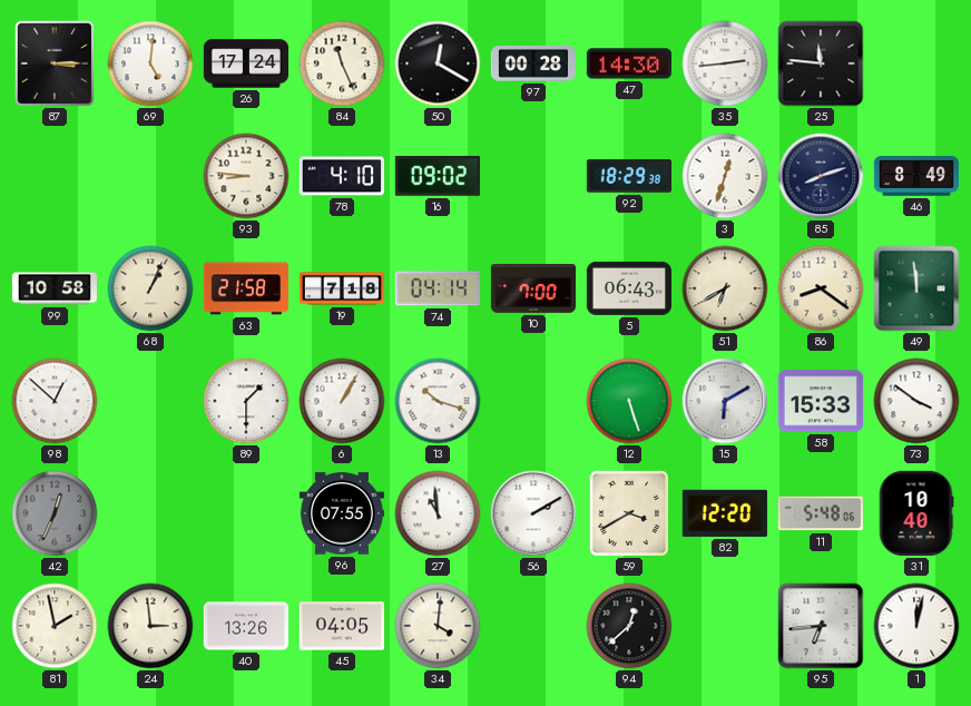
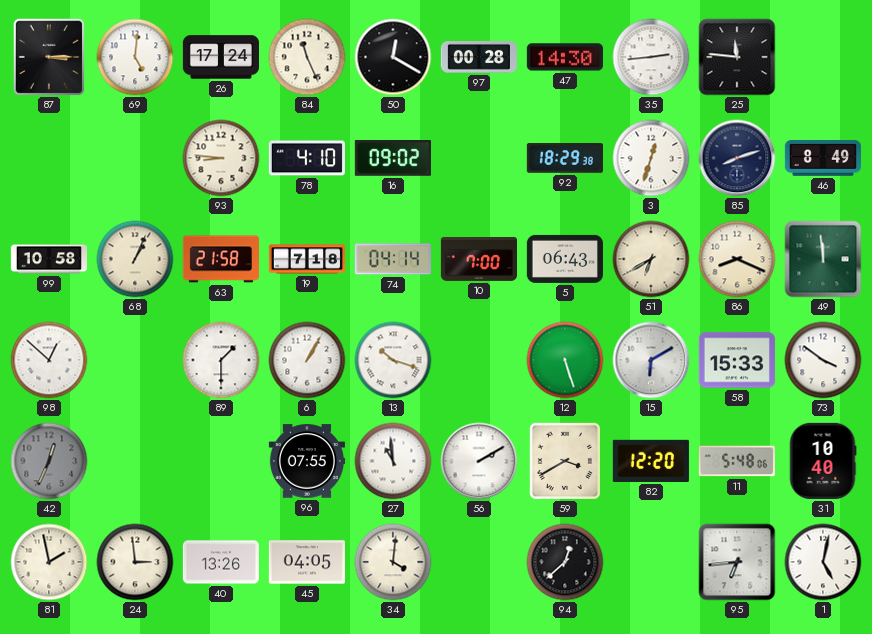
86: 8:21 -> 8:19 (737, 259)
1: 12:02 -> 5:02 (823, 562)
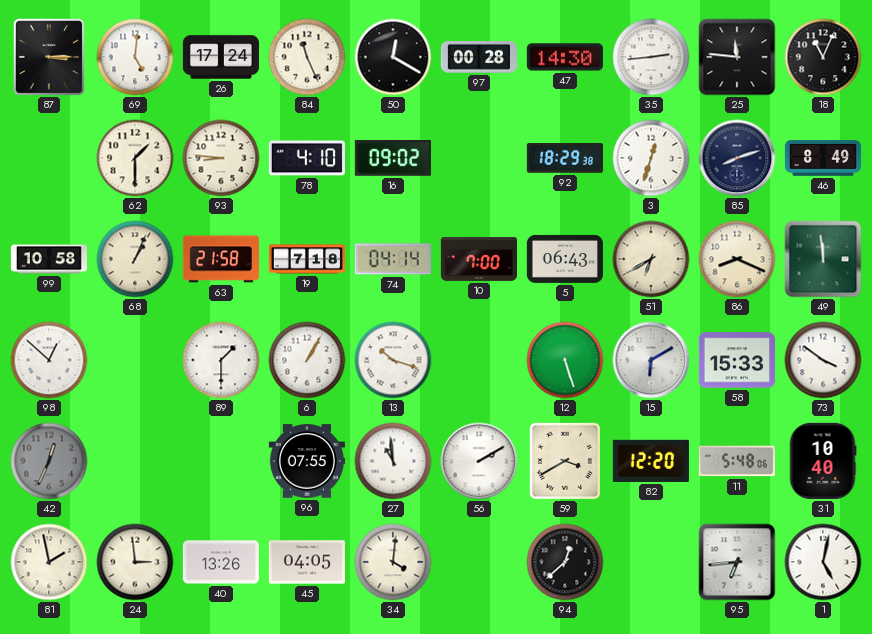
18: none -> 11:04 (823, 57)
62: none -> 1:30 (135, 158)
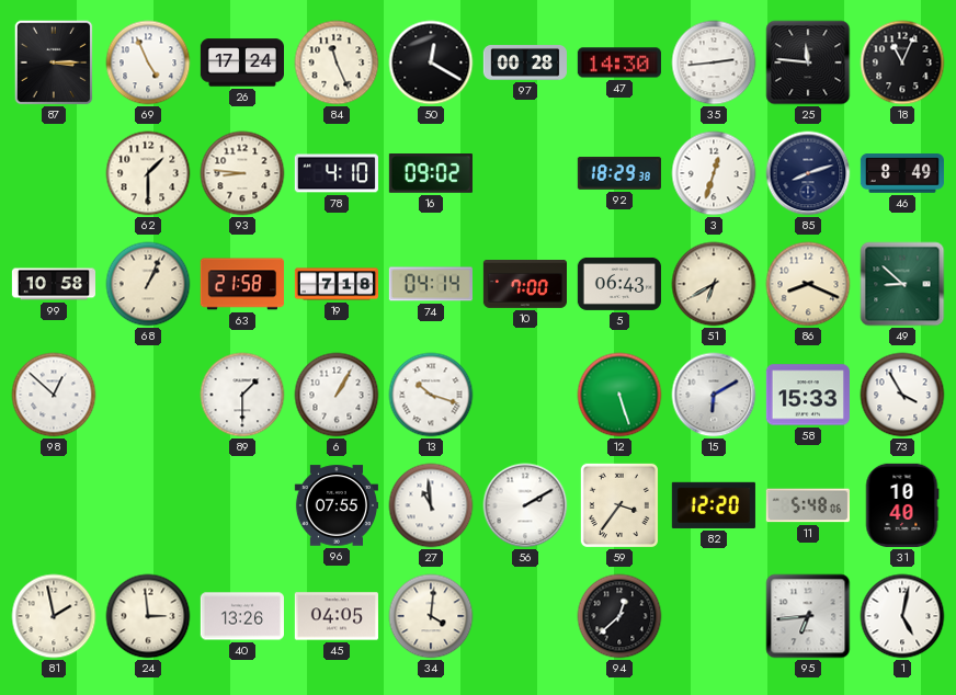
69: 5:01 -> 4:56 (148, 62)
49: 11:59 -> 8:52 (902, 284)
73: 3:51 -> 3:55 (902, 395)
42: 12:34 -> none (49, 461)
59: 3:40 -> 3:36 (619, 505)
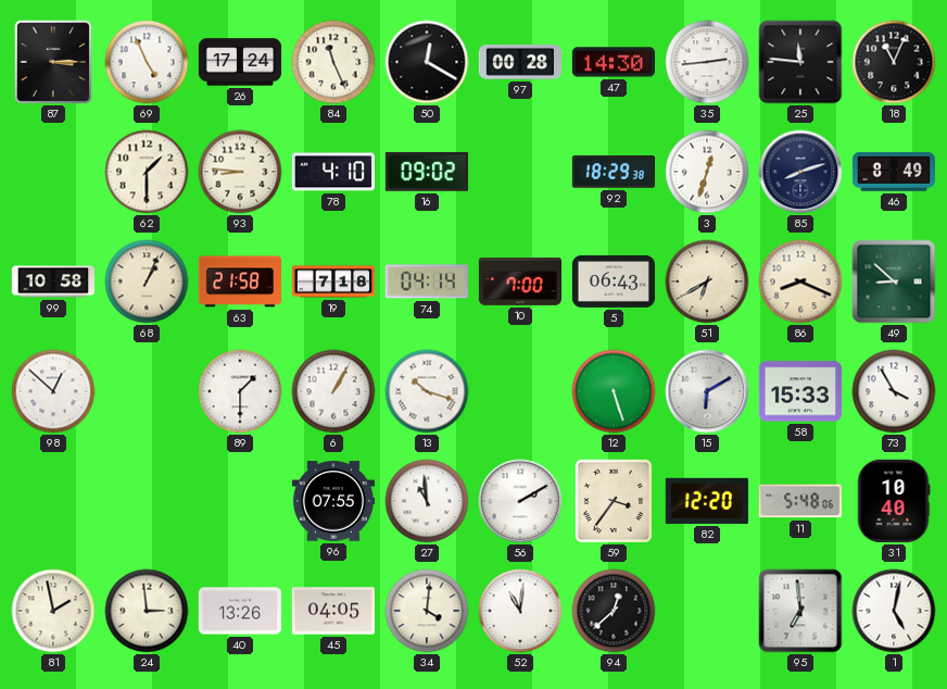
52: none -> 11:01 (520, 611)
95: 6:44 -> 6:59 (800, 611)
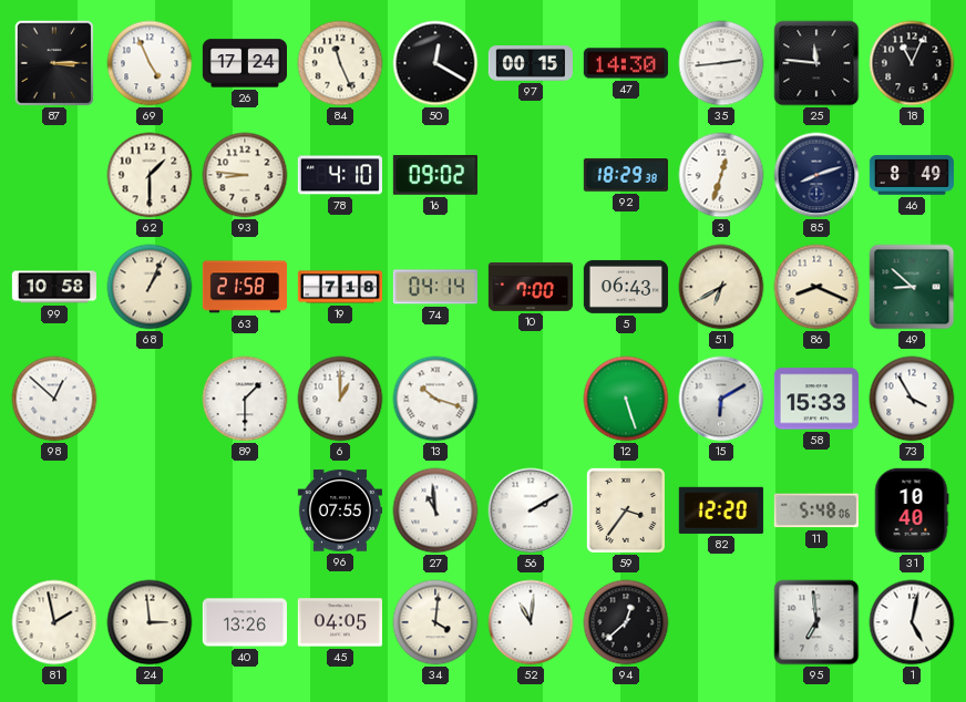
97: 00:28 -> 00:15 (531, 64)
6: 1:05 -> 1:00 (340, 399)
